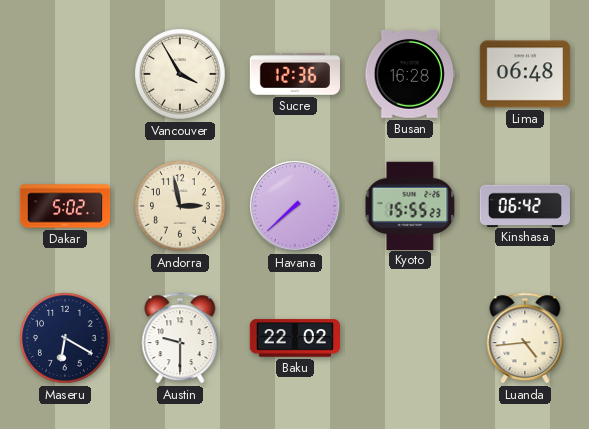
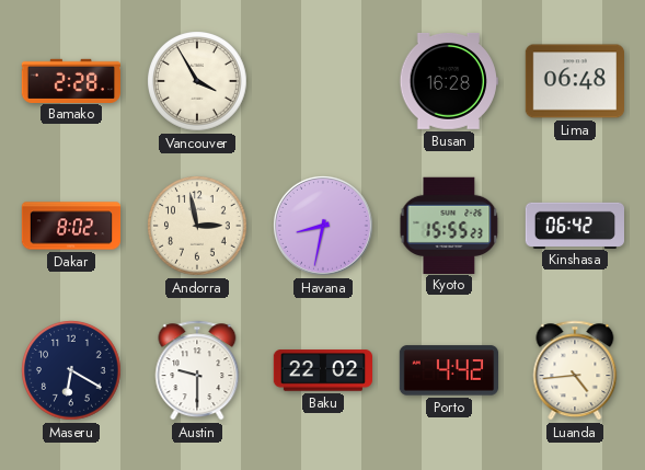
Bamako: none -> 2:28 (70, 80)
Sucre: 12:36 -> none (294, 74)
Dakar: 5:02 -> 8:02 (71, 226)
Havana: 7:38 -> 8:32 (324, 227)
Porto: none -> 4:42 (448, 370)
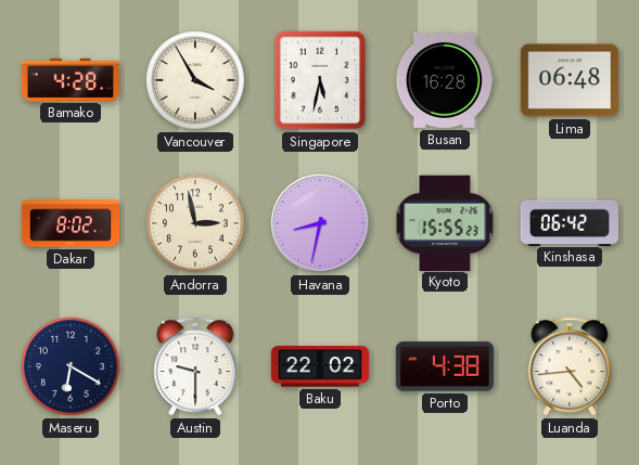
Bamako: 2:28 -> 4:28 (69, 79)
Singapore: none -> 5:32 (320, 80)
Porto: 4:42 -> 4:38 (444, 366)
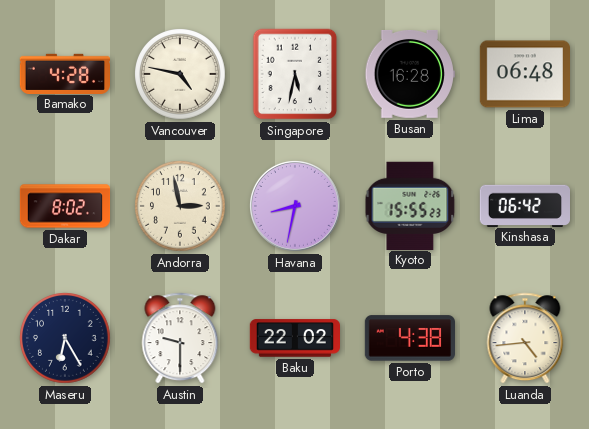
Vancouver: 3:55 -> 4:47 (181, 75)
Maseru: 6:20 -> 6:25 (66, 339)
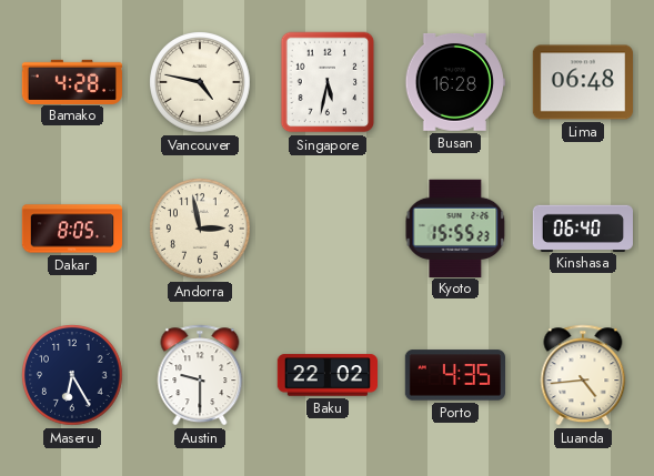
Dakar: 8:02 -> 8:05 (72, 229)
Havana: 8:32 -> none (296, 207)
Kinshasa: 06:42 -> 06:40 (582, 227)
Porto: 4:38 -> 4:35 (454, 375)
